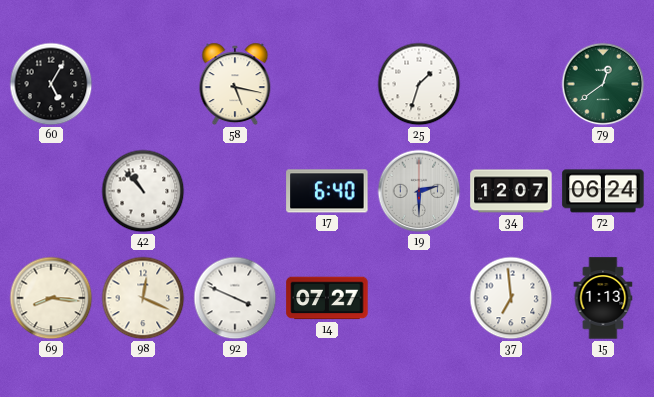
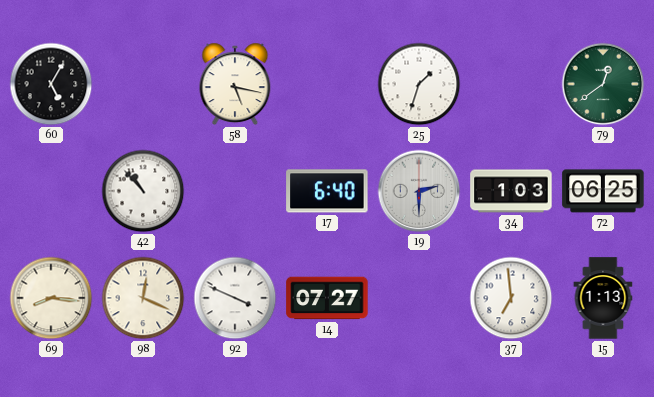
34: 12:07 -> 1:03 (511, 191)
72: 06:24 -> 06:25 (603, 191)
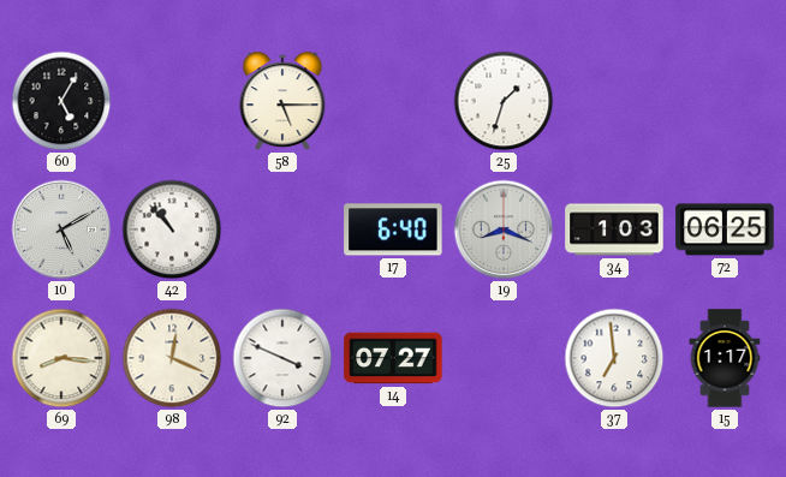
58: 5:17 -> 5:15 (282, 101)
79: 12:39 -> none (603, 84)
10: none -> 5:10 (61, 229)
19: 2:30 -> 8:19 (504, 229)
15: 1:13 -> 1:17 (725, 358)
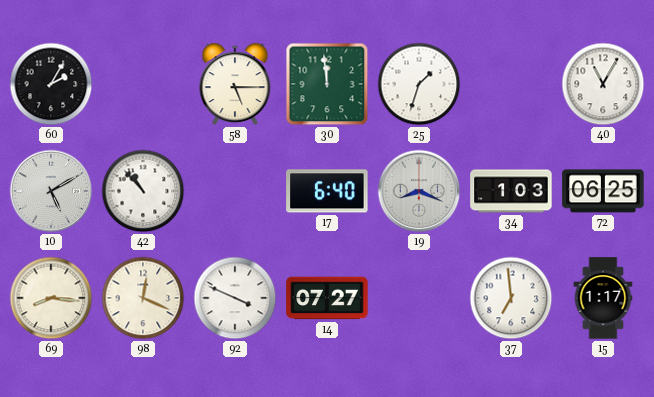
60: 5:05 -> 2:05 (51, 84)
30: none -> 11:59 (327, 84)
40: none -> 11:05 (603, 84)
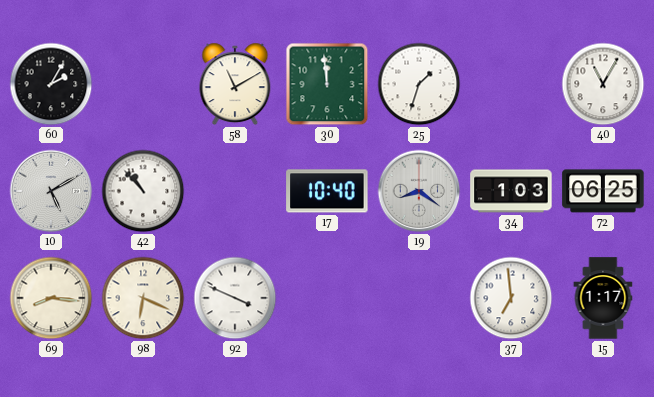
58: 5:15 -> 11:10 (235, 84)
17: 6:40 -> 10:40 (327, 191)
19: 8:19 -> 8:21 (419, 191)
98: 12:19 -> 6:19 (143, 298)
14: 07:27 -> none (327, 298)
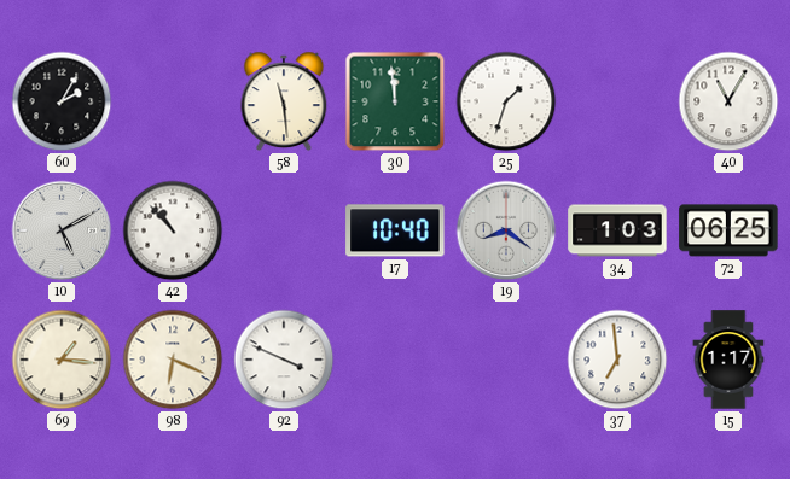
58: 11:10 -> 11:29 (284, 101)
69: 8:16 -> 1:16 (62, 360)
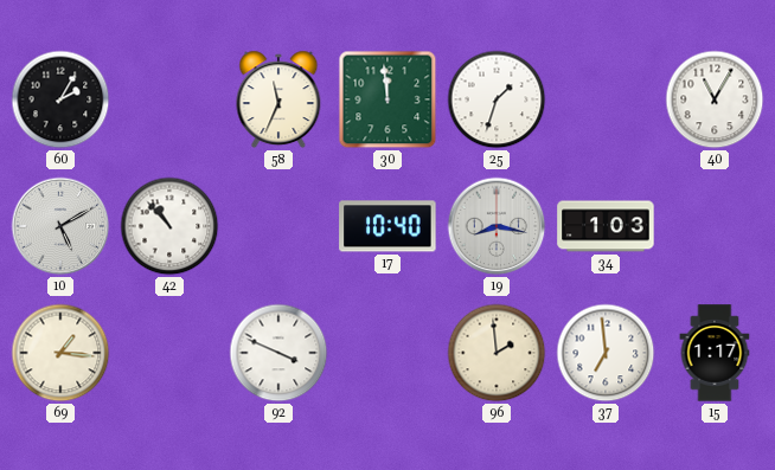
58: 11:29 -> 11:34 (278, 99)
19: 8:21 -> 8:17 (497, 226)
72: 06:25 -> none (728, 230)
98: 6:19 -> none (173, 360)
96: none -> 1:59 (497, 353)
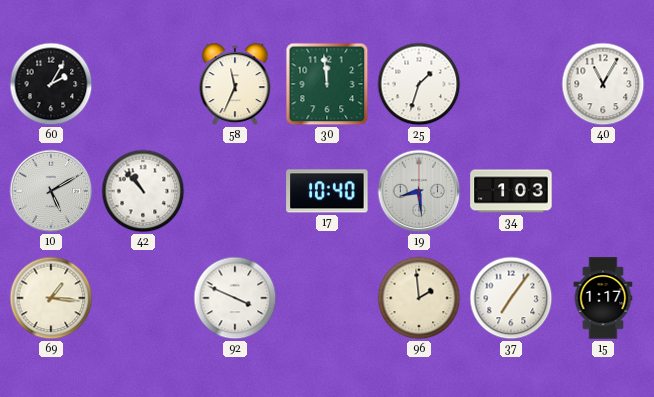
19: 8:17 -> 8:29 (419, 191)
37: 6:59 -> 7:06 (511, 298)
